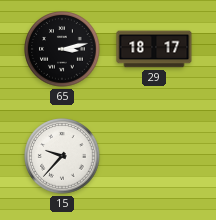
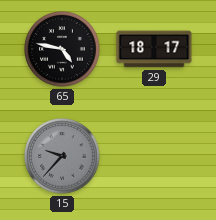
65: 3:13 -> 4:47 (62, 49)
15 dial: white -> grey (62, 156)
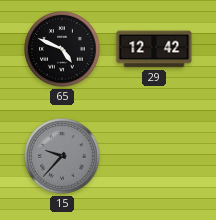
65: 4:47 -> 4:49 (62, 49)
29: 18:17 -> 12:42 (154, 49)
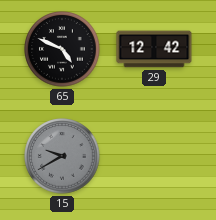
15: 9:37 -> 9:40 (62, 156)
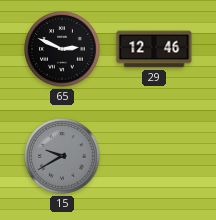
65: 4:49 -> 2:49 (62, 49)
29: 12:42 -> 12:46 (154, 49)
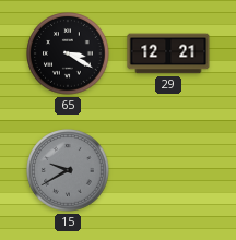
65: 2:49 -> 3:20 (68, 53)
29: 12:46 -> 12:21 (168, 53)
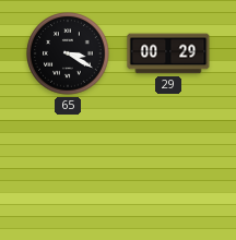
29: 12:21 -> 00:29 (168, 53)
15: 9:40 -> none (68, 170)
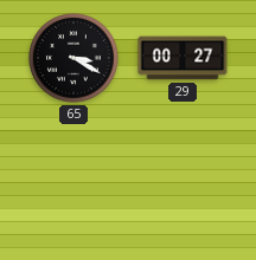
29: 00:29 -> 00:27 (183, 58)
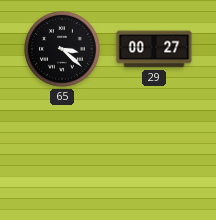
65: 3:20 -> 3:22 (62, 49)
